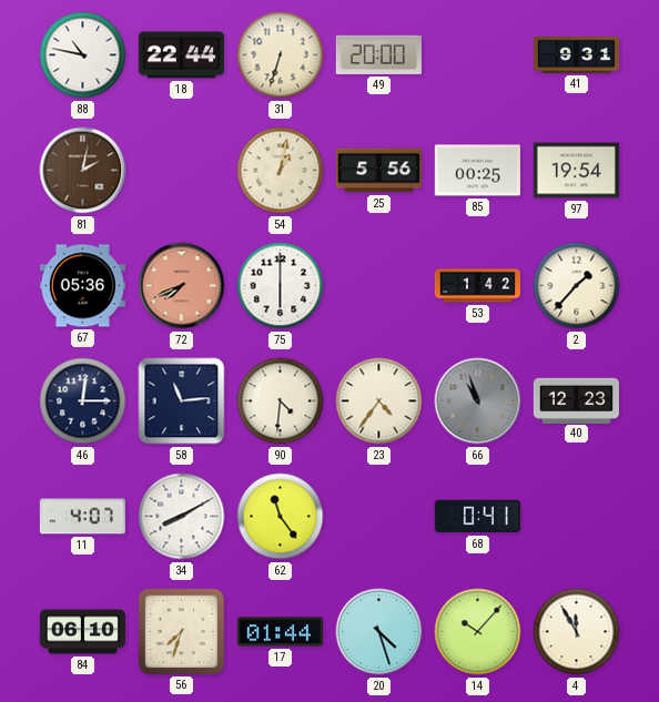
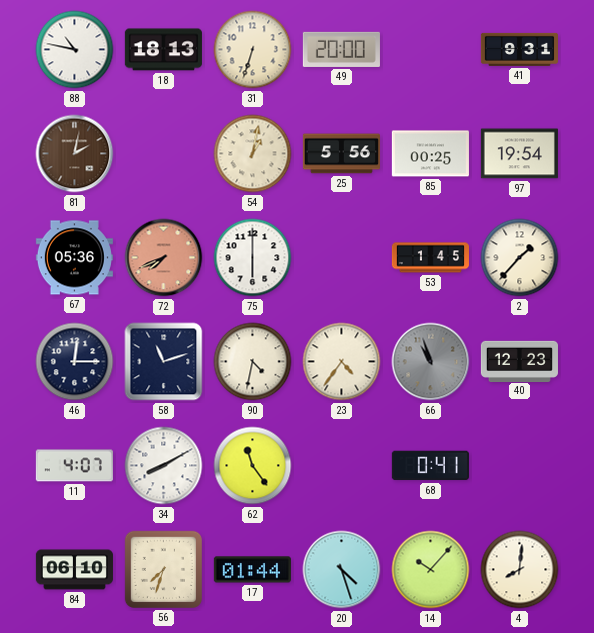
18: 22:44 -> 18:13 (163, 50)
53: 1:42 -> 1:45 (430, 258)
58: 11:14 -> 11:12 (164, 362)
90: 4:31 -> 4:32 (253, 362)
4: 11:55 -> 8:01 (520, 570)
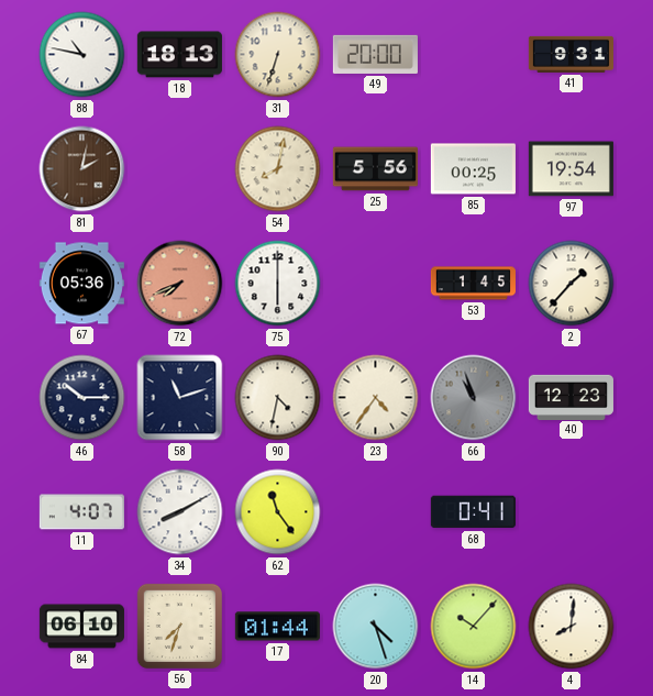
54: 1:02 -> 8:02 (278, 169)
46: 12:15 -> 10:15 (82, 398)
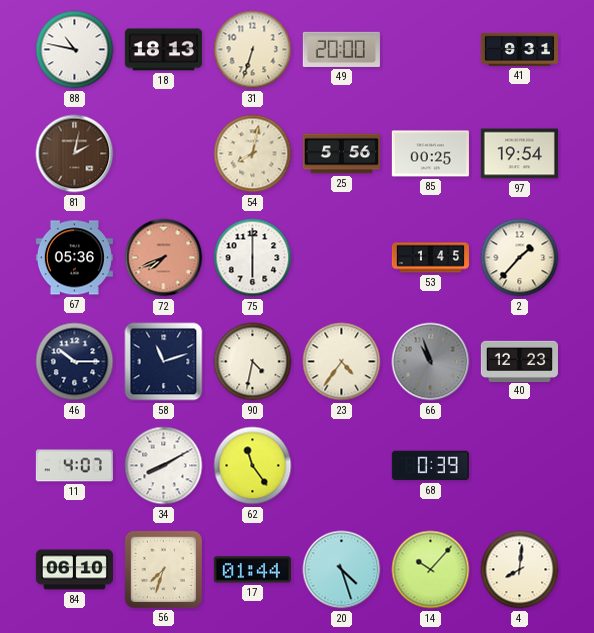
68: 0:41 -> 0:39 (430, 466)
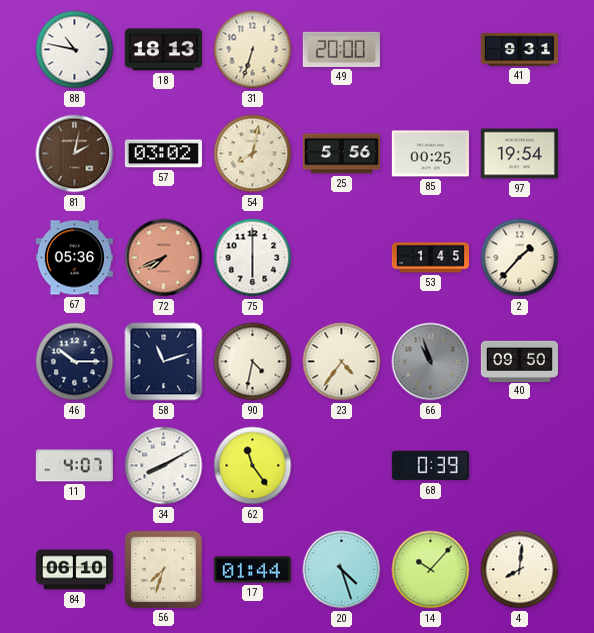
57: none -> 03:02 (163, 154)
40: 12:23 -> 09:50 (519, 361)
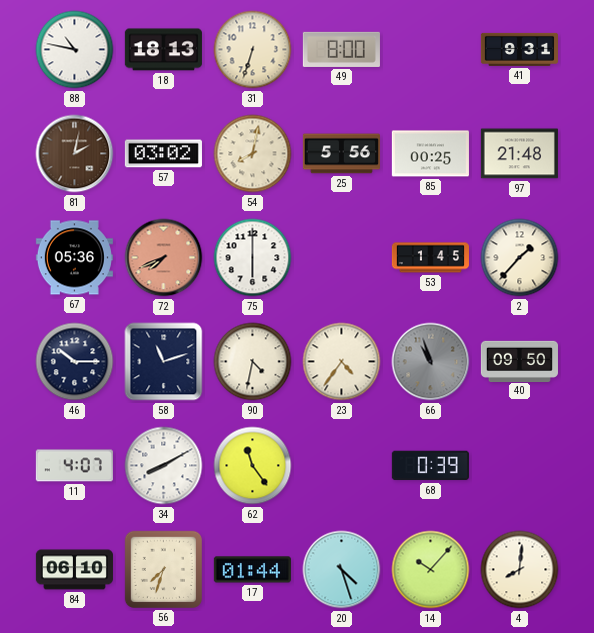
49: 20:00 -> 8:00 (341, 49)
97: 19:54 -> 21:48 (519, 154)
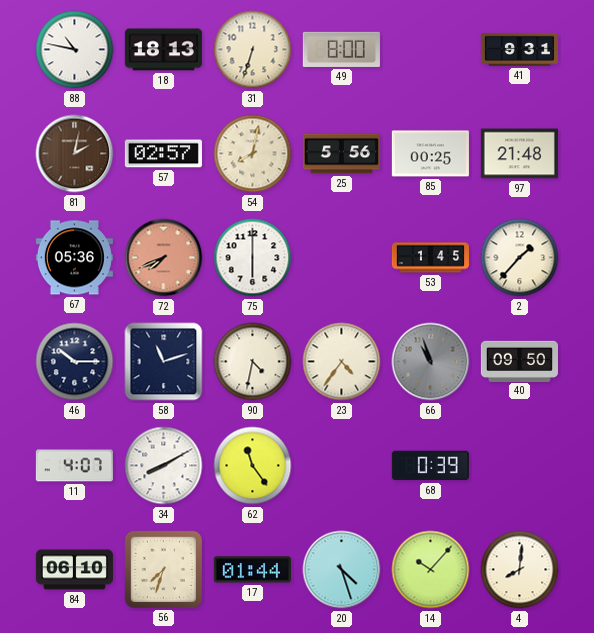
57: 03:02 -> 02:57 (163, 154)
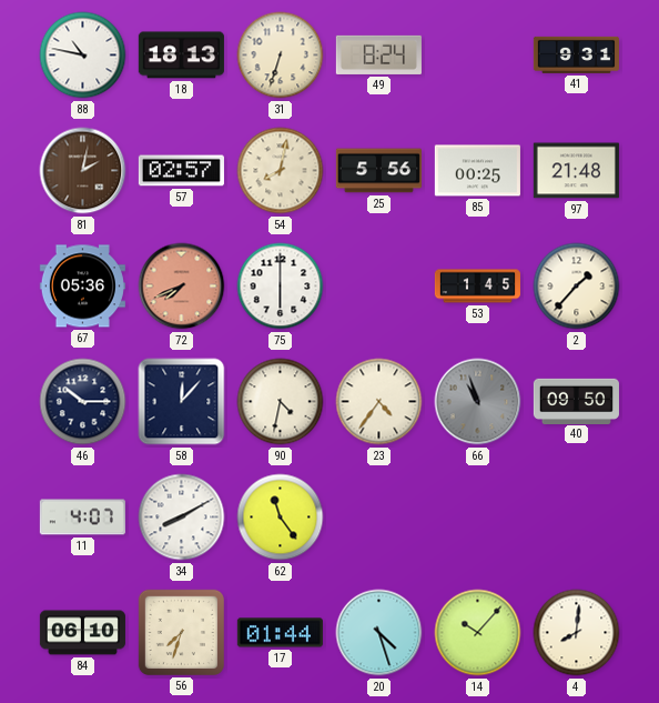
49: 8:00 -> 8:24 (378, 54)
58: 11:12 -> 12:07 (182, 402)
68: 0:39 -> none (430, 466)
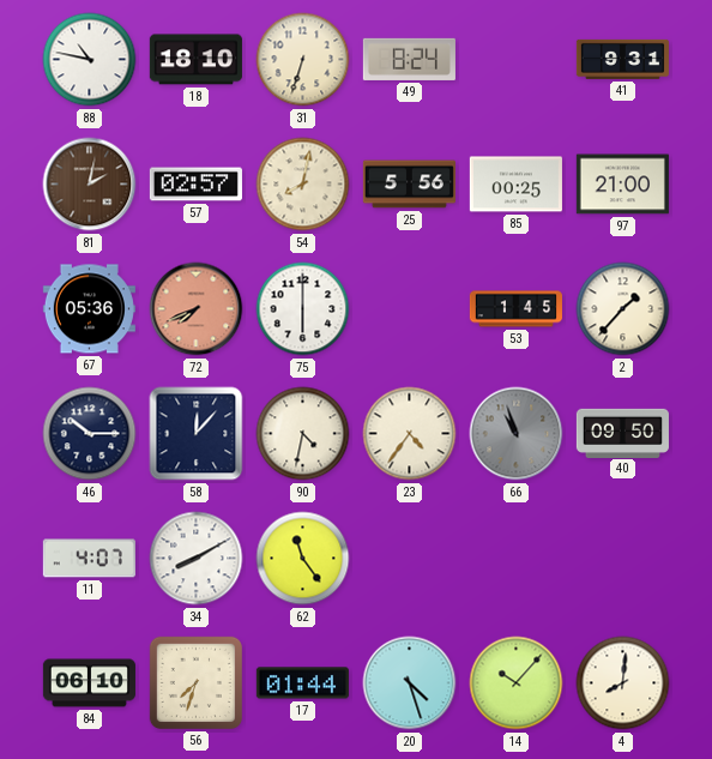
18: 18:13 -> 18:10 (195, 60)
97: 21:48 -> 21:00 (622, 185)
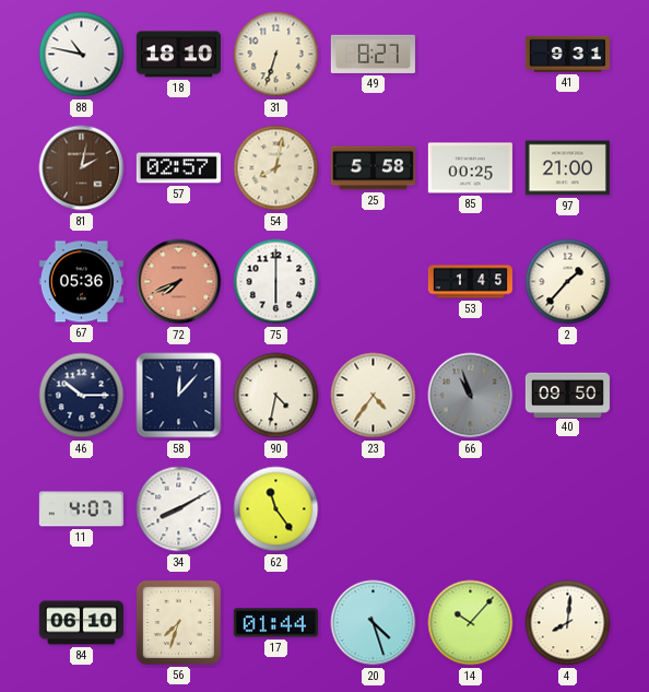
49: 8:24 -> 8:27 (373, 54)
25: 5:56 -> 5:58 (373, 168)
